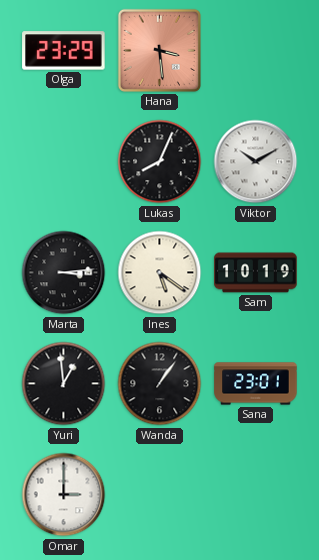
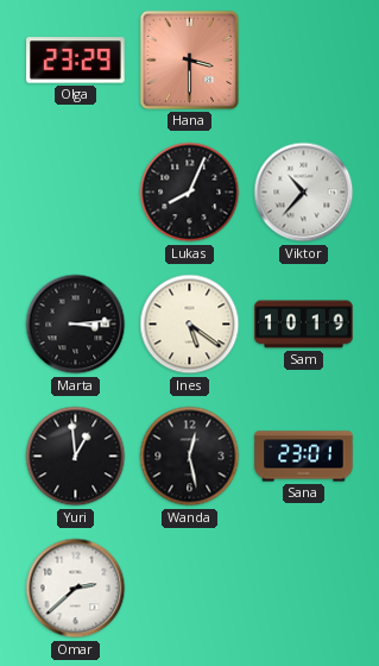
Hana: 3:29 -> 3:30 (189, 59)
Viktor: 10:10 -> 10:37 (304, 193)
Wanda: 1:06 -> 12:28 (190, 457)
Omar: 3:00 -> 2:38 (76, 589)
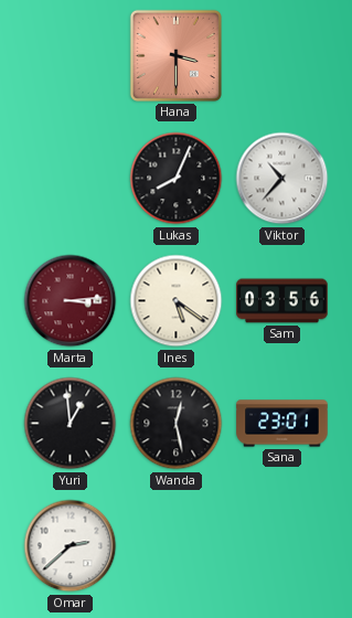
Olga: 23:29 -> none (76, 61)
Marta dial: black -> burgundy (71, 301)
Sam: 10:19 -> 03:56 (282, 301)
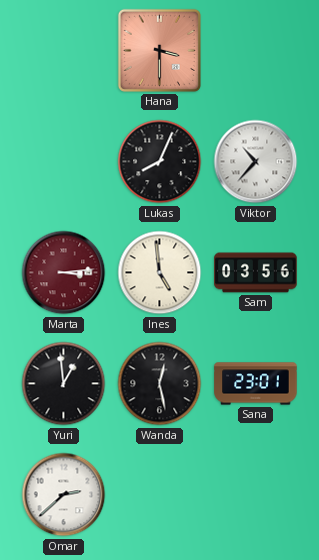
Ines: 5:21 -> 4:59 (160, 273)
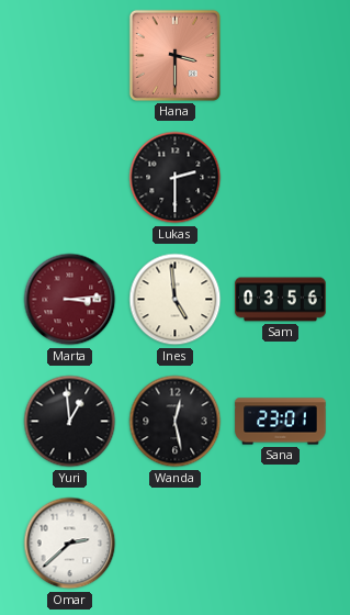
Lukas: 8:04 -> 2:30 (176, 178)
Viktor: 10:37 -> none (256, 162)
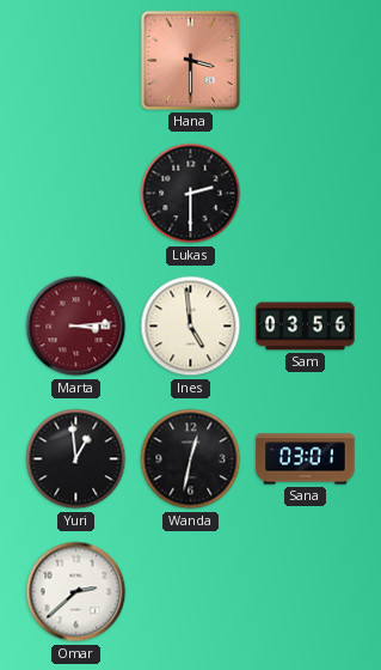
Wanda: 12:28 -> 12:32 (191, 459)
Sana: 23:01 -> 03:01 (306, 459)
